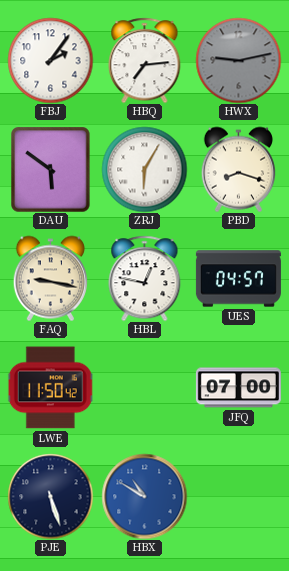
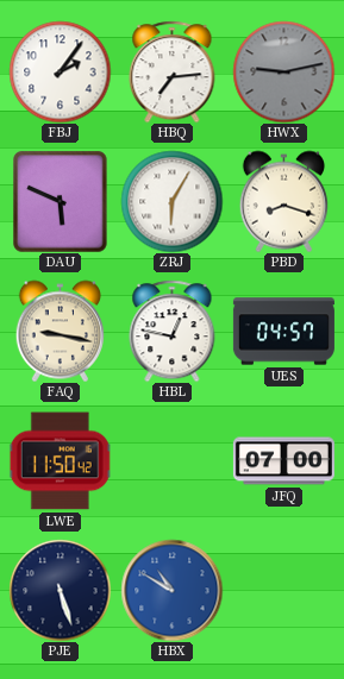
DAU: 5:51 -> 5:49 (61, 201)
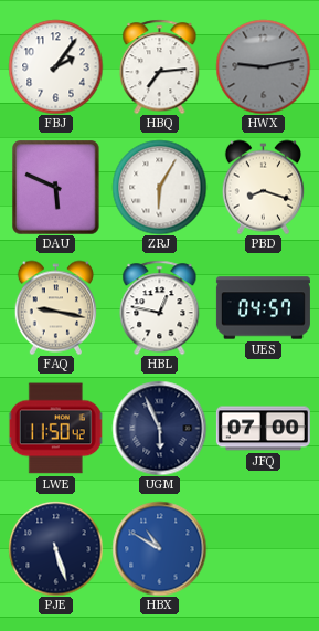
UGM: none -> 5:56 (159, 428)
